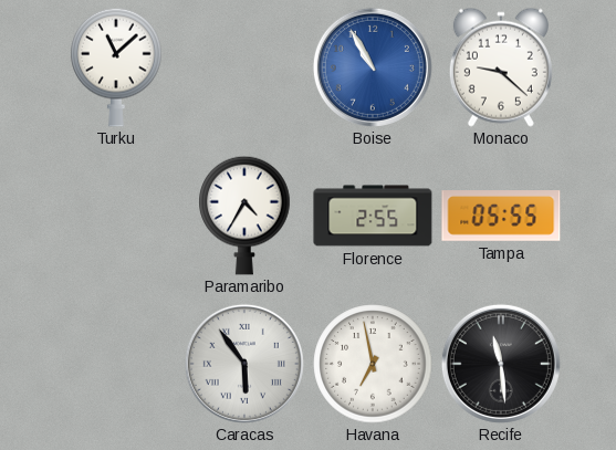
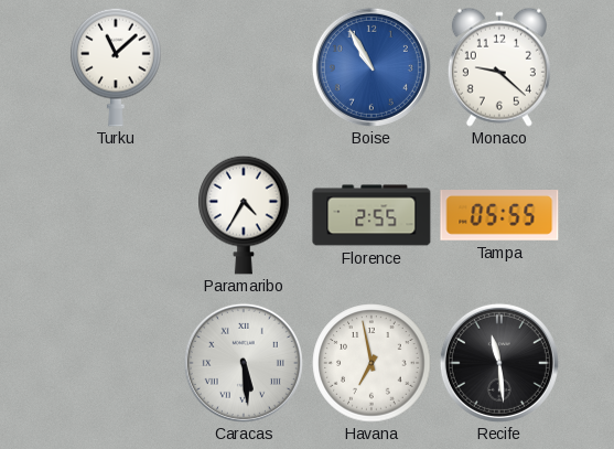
Caracas: 5:54 -> 5:29 (244, 363)
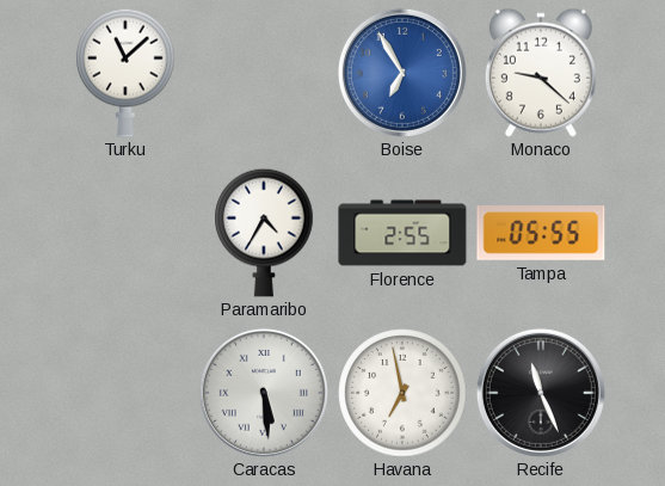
Boise: 10:55 -> 6:55 (402, 73)
Recife: 11:29 -> 11:26 (541, 393)
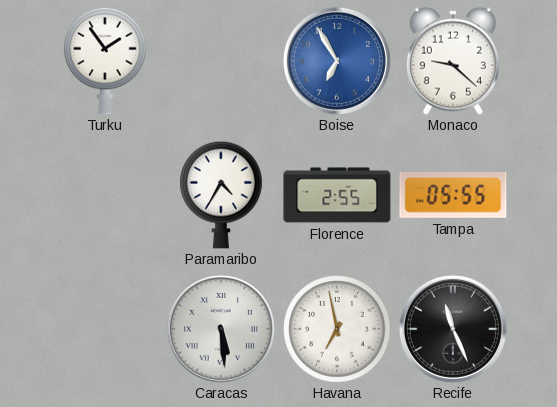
Turku: 11:08 -> 1:54 (105, 61)
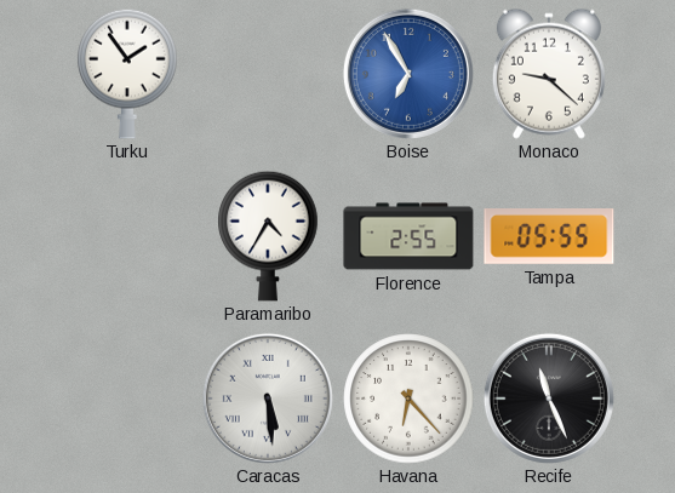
Havana: 6:58 -> 6:23 (408, 399)
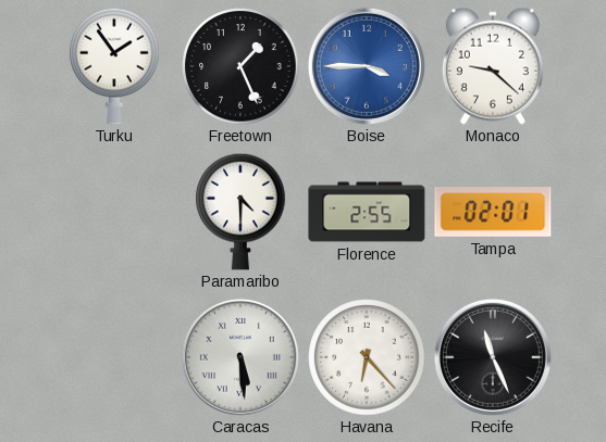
Freetown: none -> 1:26 (240, 66)
Boise: 6:55 -> 3:45 (367, 66)
Paramaribo: 4:35 -> 4:30 (240, 212)
Tampa: 05:55 -> 02:01 (493, 213)
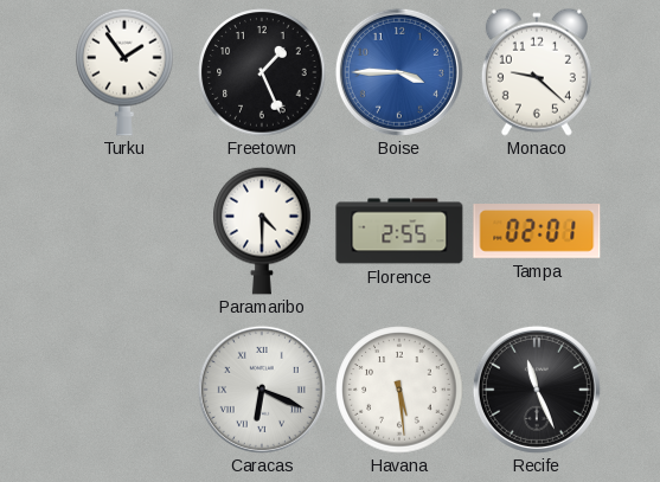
Caracas: 5:29 -> 6:19 (262, 390)
Havana: 6:23 -> 5:29 (399, 390)
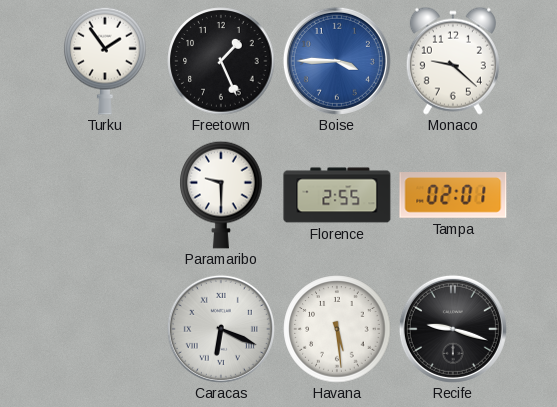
Paramaribo: 4:30 -> 9:30 (221, 195)
Recife: 11:26 -> 9:18 (453, 329)
